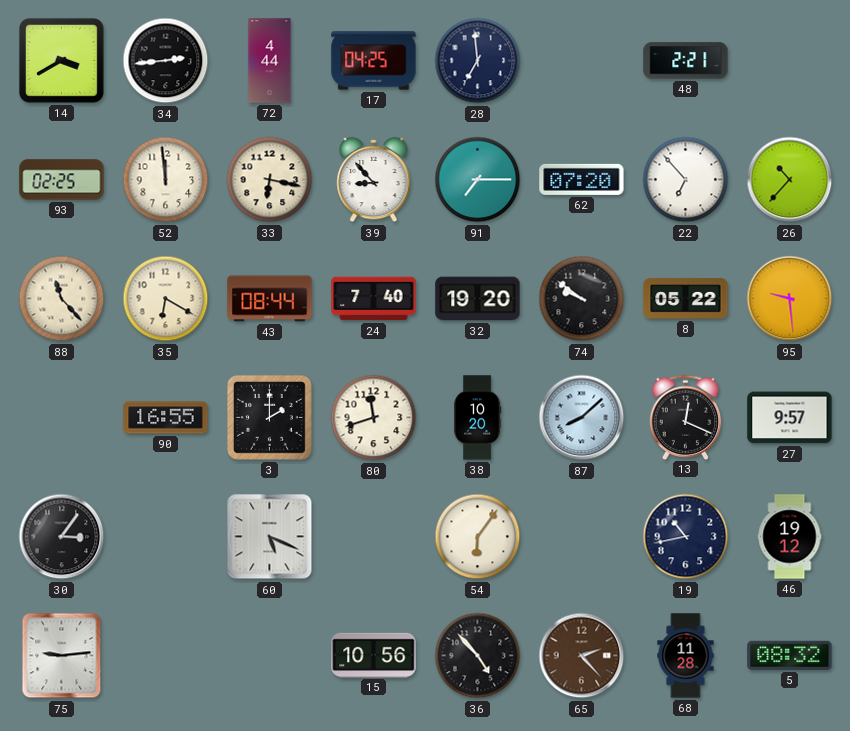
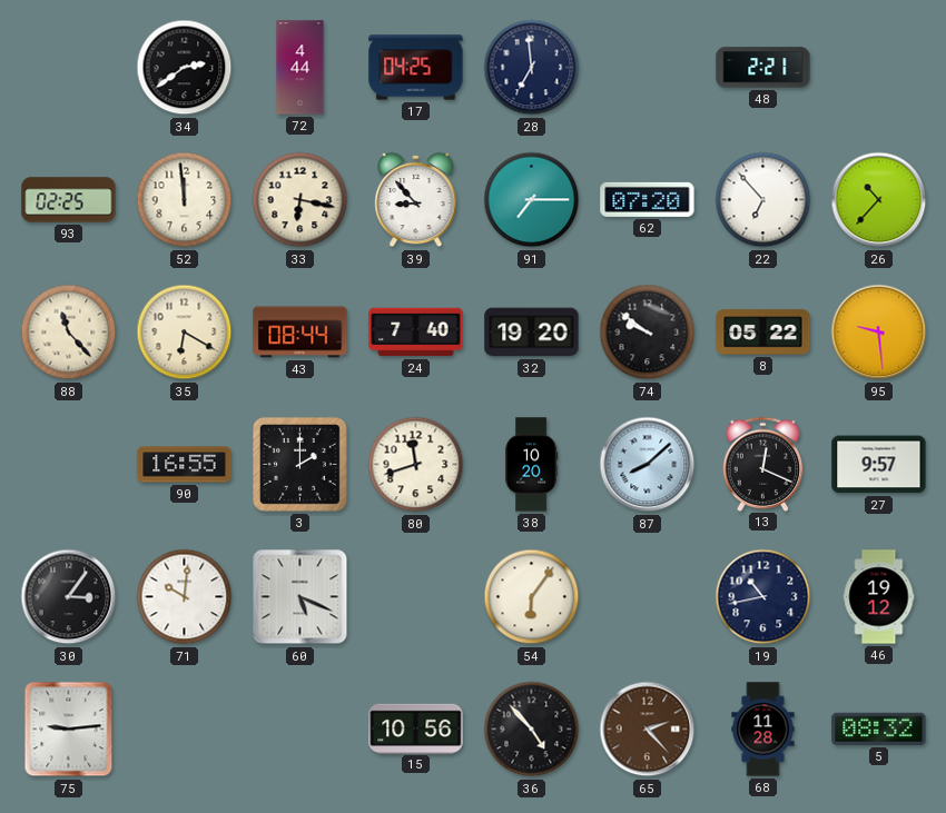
14: 3:40 -> none (61, 60)
34: 2:44 -> 2:39 (185, 68)
71: none -> 10:01 (185, 597)
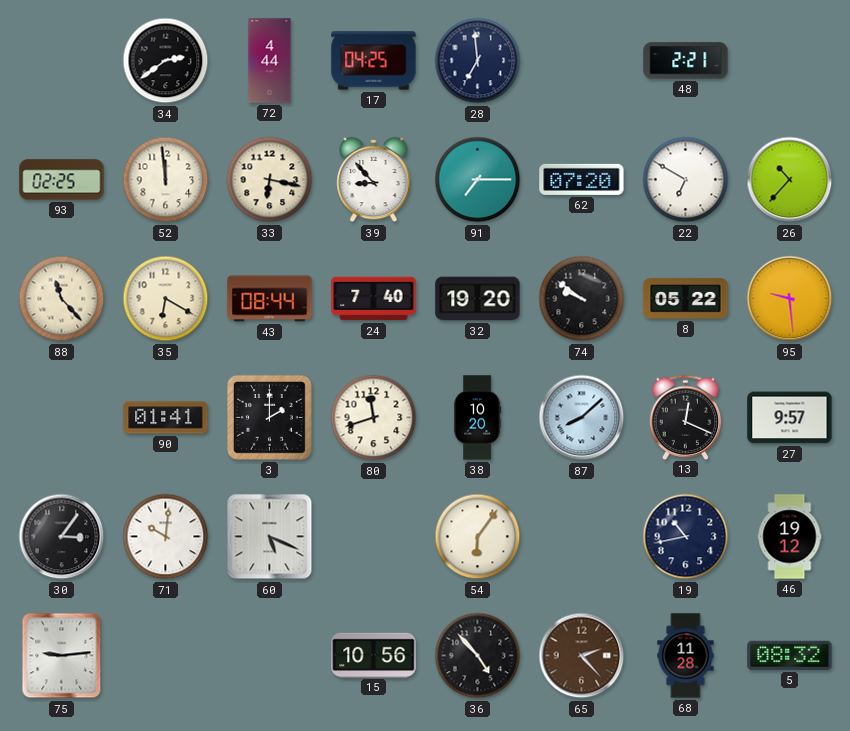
22: 6:53 -> 6:50 (686, 180)
90: 16:55 -> 01:41 (166, 418)
